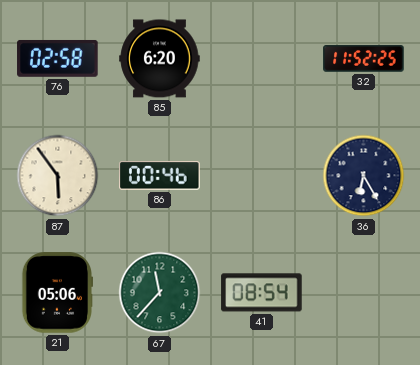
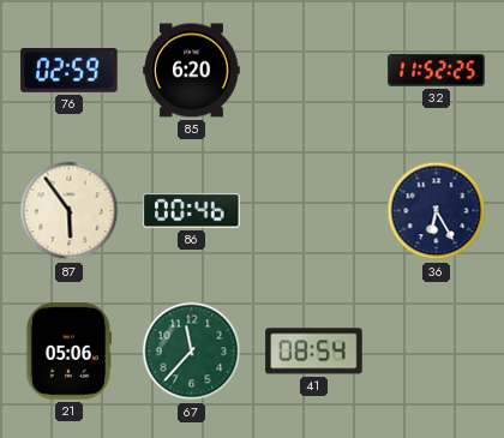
76: 02:58 -> 02:59 (70, 70)
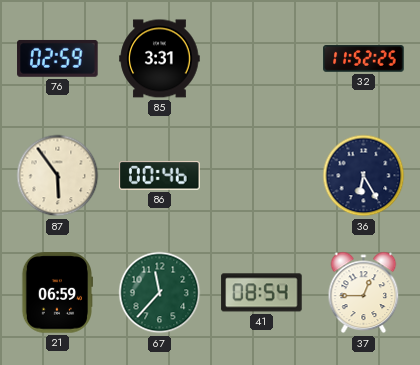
85: 6:20 -> 3:31 (160, 59)
21: 05:06 -> 06:59 (56, 293)
37: none -> 12:45 (364, 293)
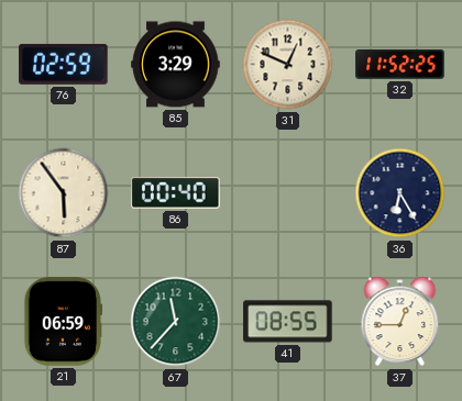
85: 3:31 -> 3:29 (176, 65)
31: none -> 12:49 (288, 65)
86: 00:46 -> 00:40 (176, 193)
41: 08:54 -> 08:55 (288, 322)
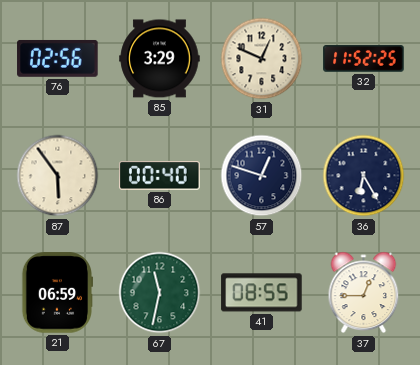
76: 02:59 -> 02:56 (58, 58)
57: none -> 12:48 (262, 176)
67: 11:37 -> 11:32 (160, 293)
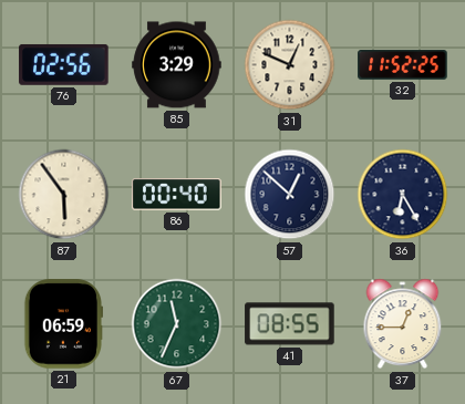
57: 12:48 -> 12:52 (290, 195)
67: 11:32 -> 11:34 (177, 324)
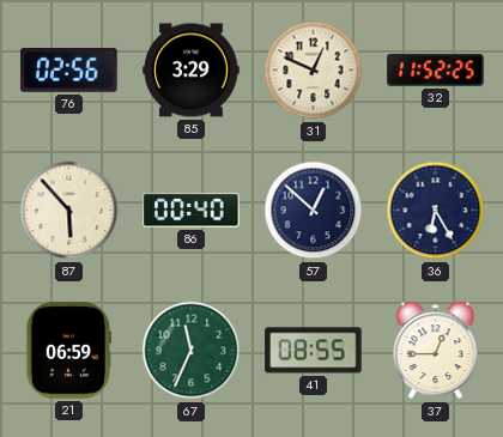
87: 5:54 -> 5:53 (69, 211)
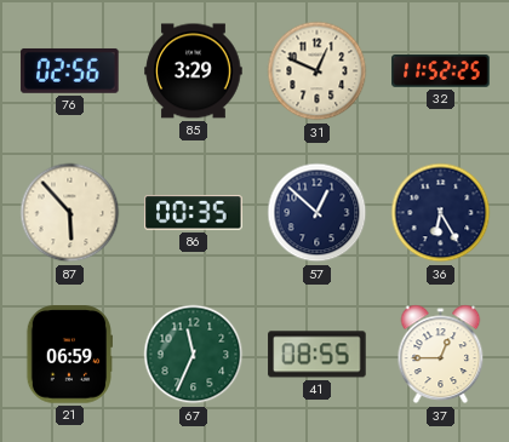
86: 00:40 -> 00:35 (194, 213)
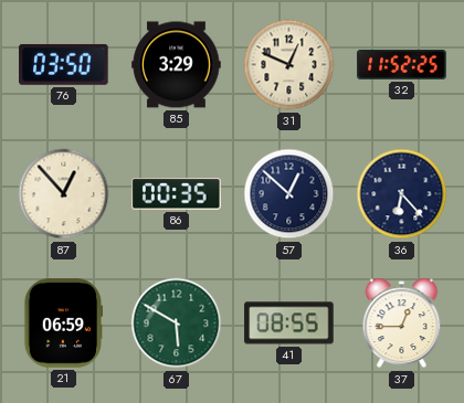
76: 02:56 -> 03:50 (64, 64)
87: 5:53 -> 12:53 (64, 194)
36: 6:25 -> 6:23 (402, 194)
67: 11:34 -> 5:50 (177, 324)
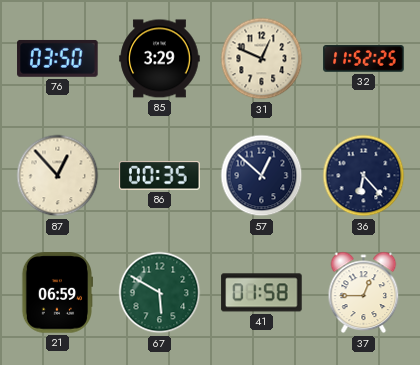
41: 08:55 -> 01:58 (262, 293)
